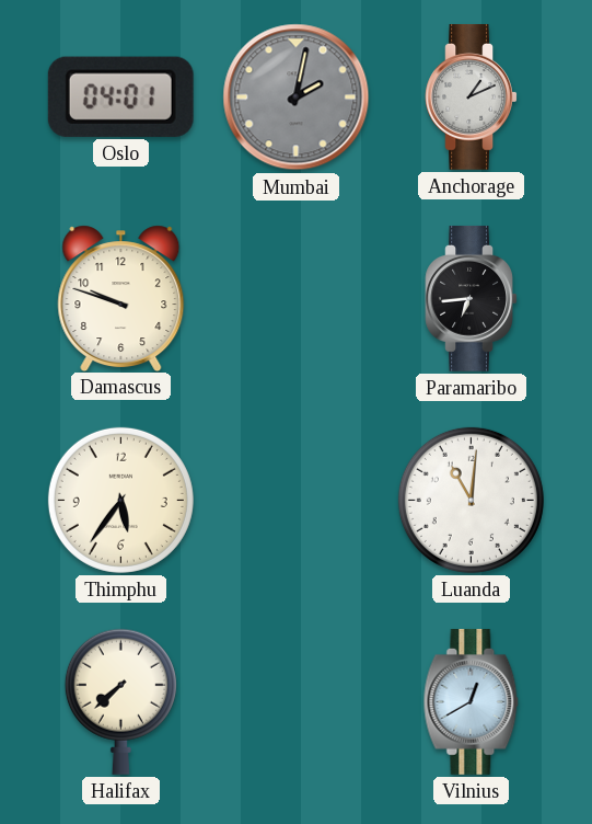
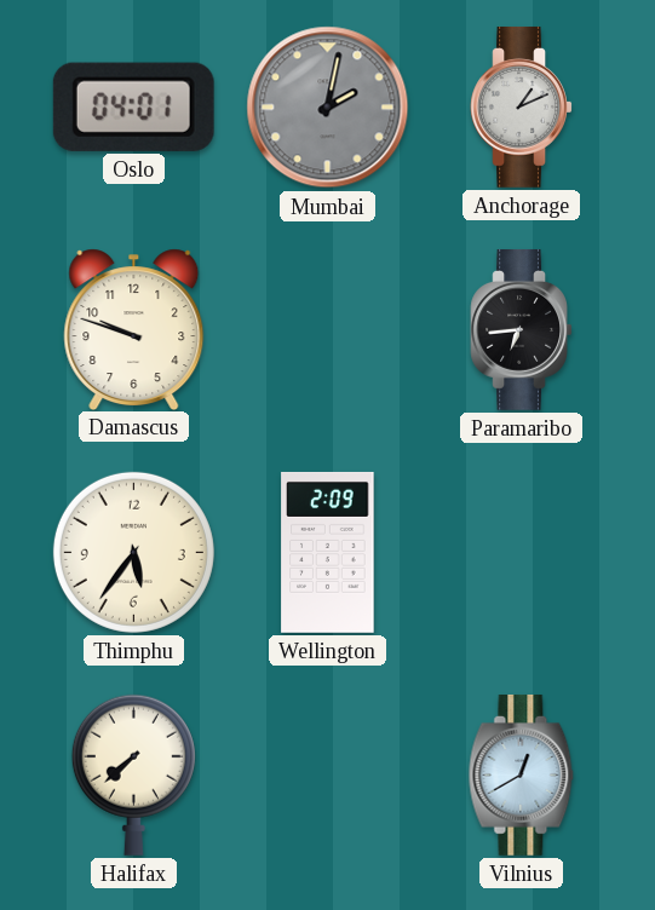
Wellington: none -> 2:09 (328, 553)
Luanda: 11:01 -> none (471, 500)
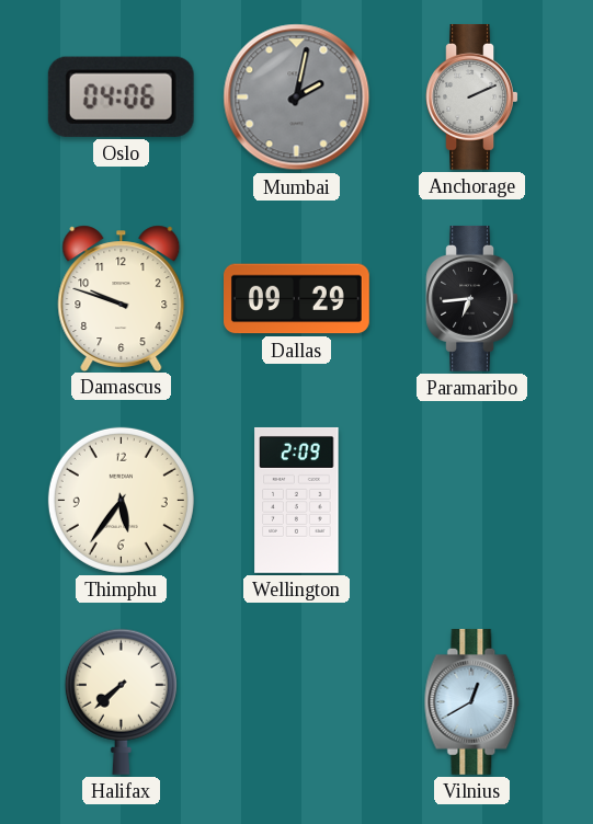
Oslo: 04:01 -> 04:06 (121, 96)
Anchorage: 1:11 -> 2:11 (472, 96)
Dallas: none -> 09:29 (297, 299)
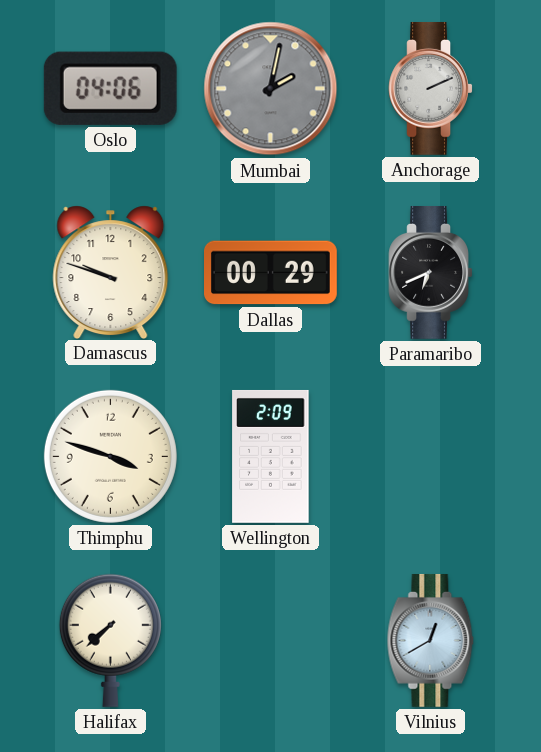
Dallas: 09:29 -> 00:29 (271, 273)
Paramaribo: 6:44 -> 6:41 (431, 272)
Thimphu: 5:36 -> 3:48 (110, 456)
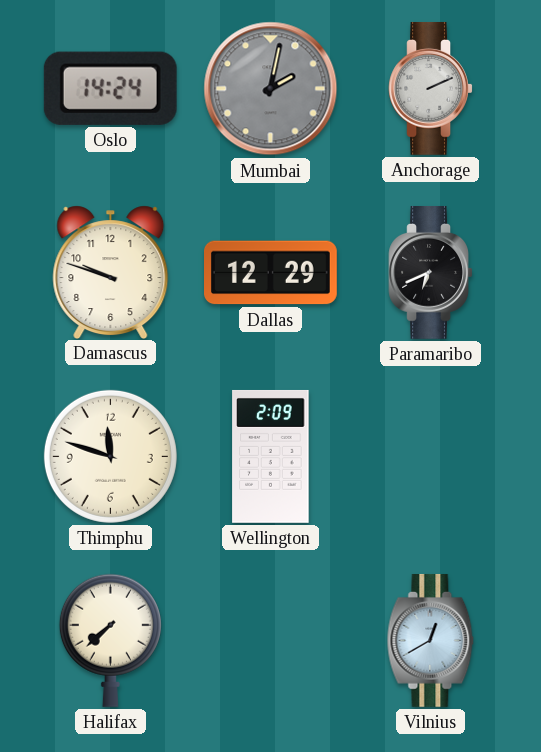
Oslo: 04:06 -> 14:24 (110, 88)
Dallas: 00:29 -> 12:29 (271, 273)
Thimphu: 3:48 -> 11:48 (110, 456)
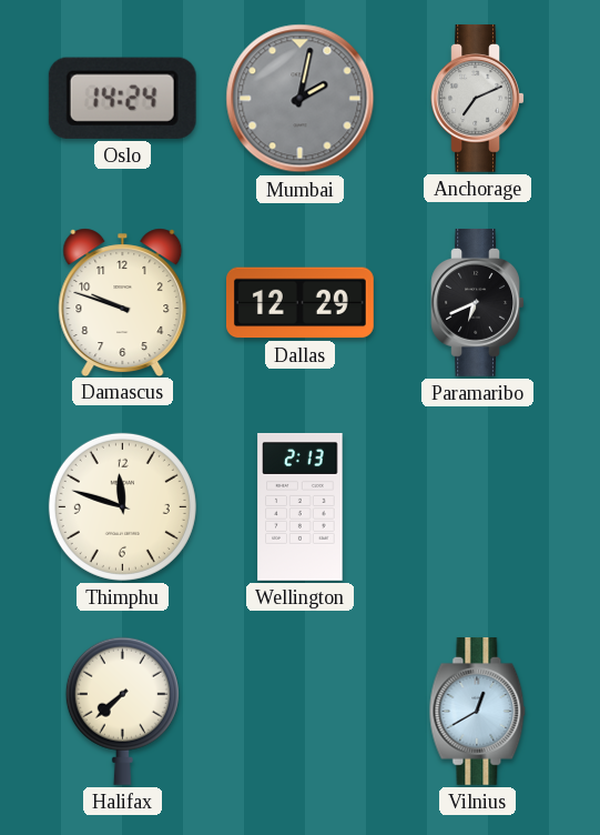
Anchorage: 2:11 -> 7:11 (478, 98)
Wellington: 2:09 -> 2:13 (301, 507)
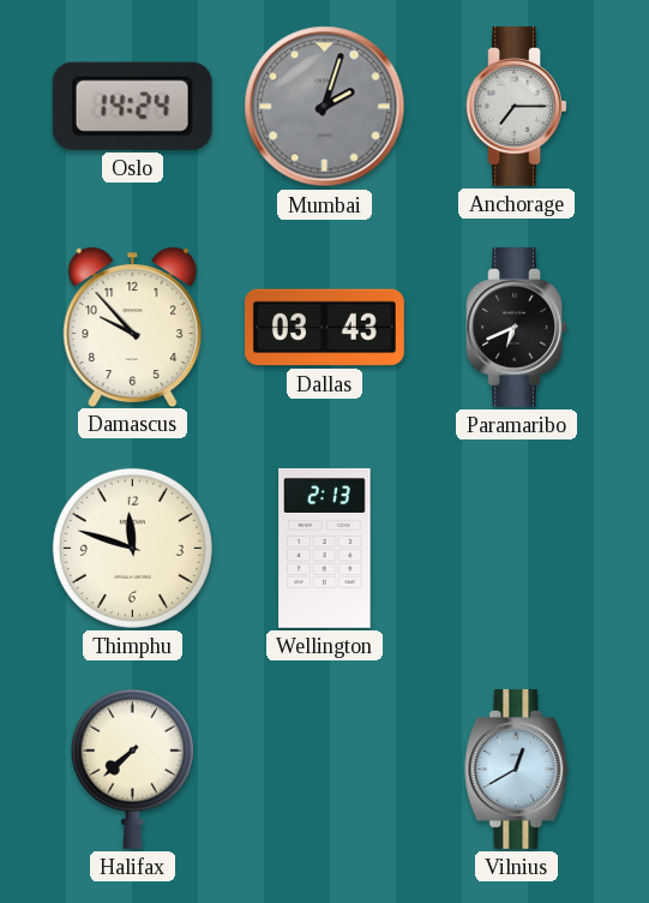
Mumbai: 2:02 -> 2:03 (325, 107)
Anchorage: 7:11 -> 7:15 (517, 106)
Damascus: 9:48 -> 9:53 (133, 327)
Dallas: 12:29 -> 03:43 (325, 328)
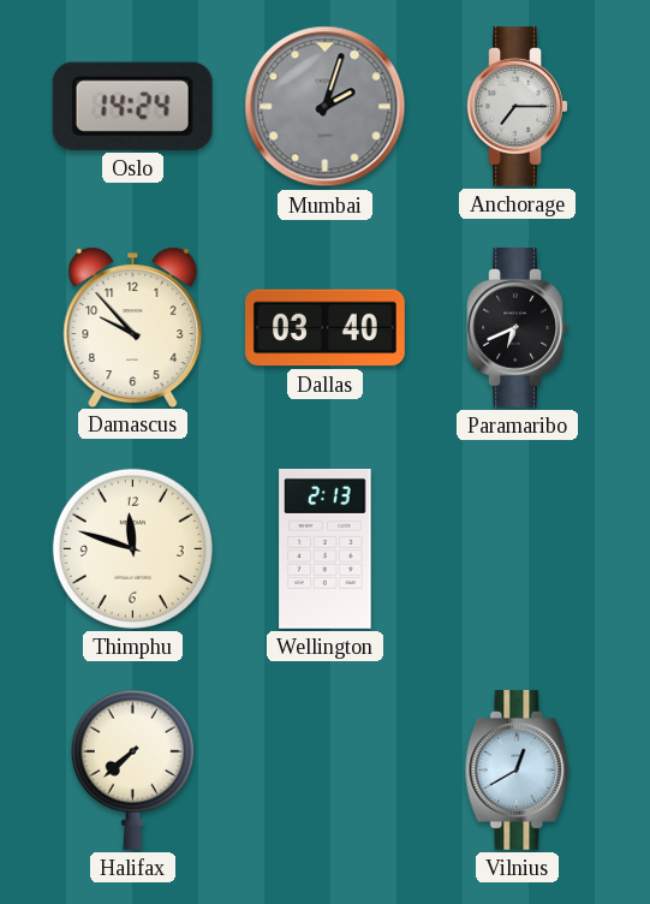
Dallas: 03:43 -> 03:40 (326, 328)
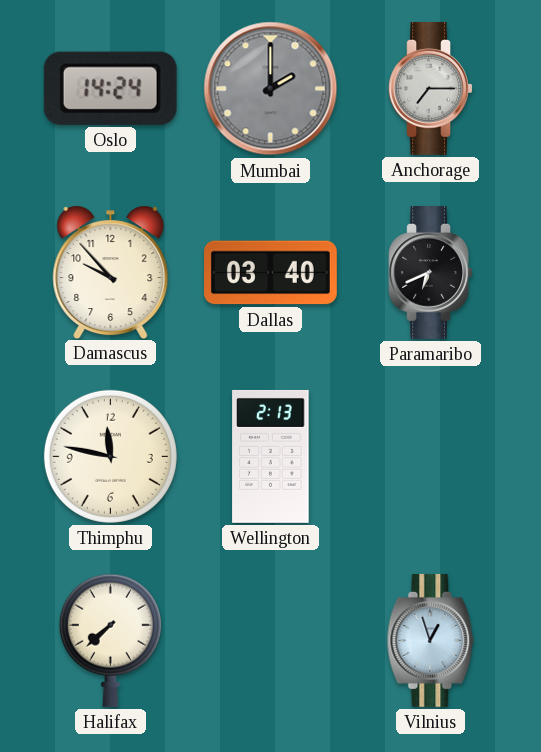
Mumbai: 2:03 -> 2:00 (271, 89)
Thimphu: 11:48 -> 11:47 (110, 456)
Vilnius: 12:40 -> 12:57 (431, 640)
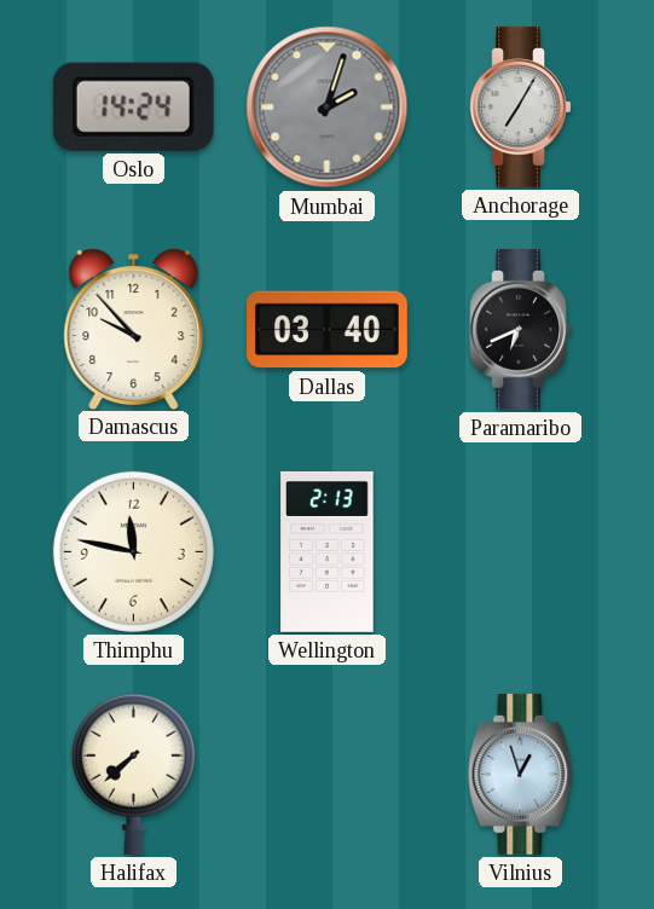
Mumbai: 2:00 -> 2:03 (328, 108)
Anchorage: 7:15 -> 7:05 (521, 106)
